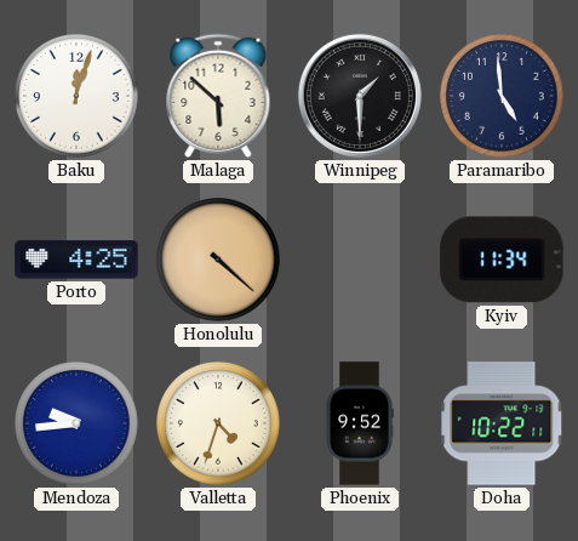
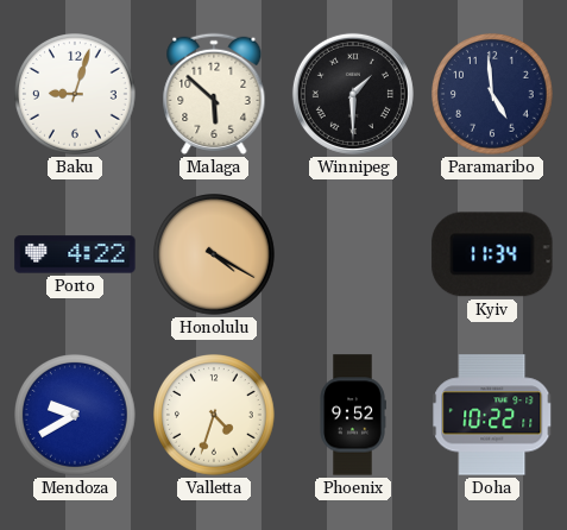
Baku: 12:03 -> 9:03 (76, 95)
Porto: 4:25 -> 4:22 (75, 254)
Honolulu: 4:22 -> 4:20 (215, 255)
Mendoza: 9:44 -> 9:40 (76, 416)
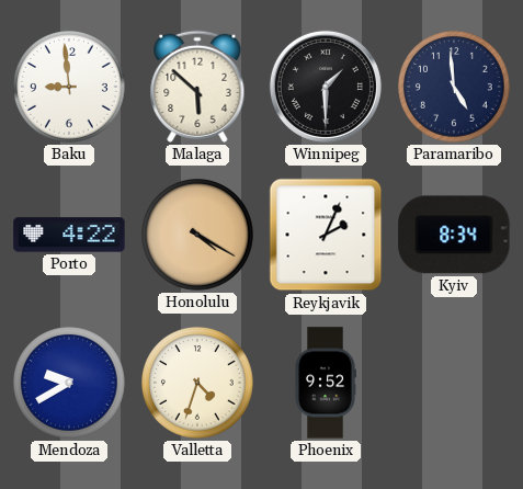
Baku: 9:03 -> 8:59 (70, 88)
Reykjavik: none -> 2:04 (326, 235)
Kyiv: 11:34 -> 8:34 (454, 235)
Doha: 10:22 -> none (492, 415)
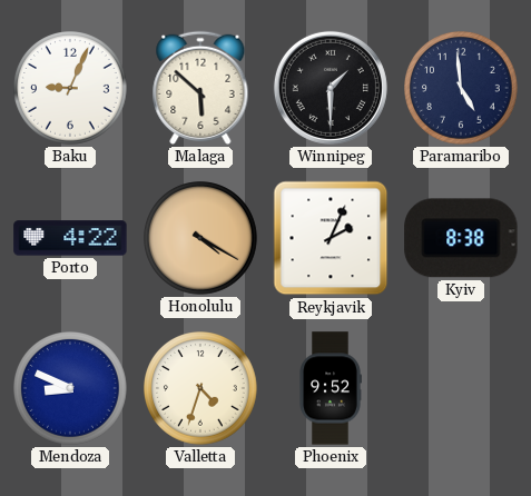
Baku: 8:59 -> 9:04 (71, 89)
Kyiv: 8:34 -> 8:38 (461, 238)
Mendoza: 9:40 -> 8:49 (71, 389)
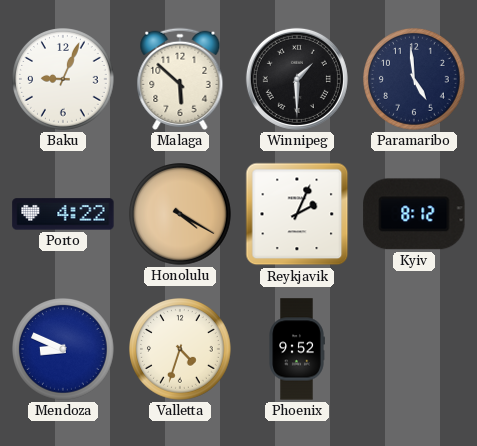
Kyiv: 8:38 -> 8:12 (414, 214)
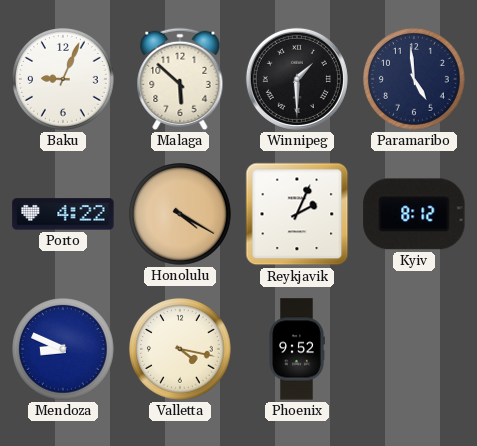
Valletta: 4:33 -> 4:17 (181, 350)
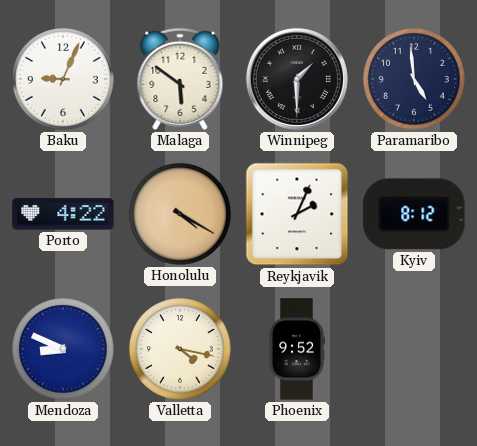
Malaga: 5:52 -> 5:51 (180, 79)
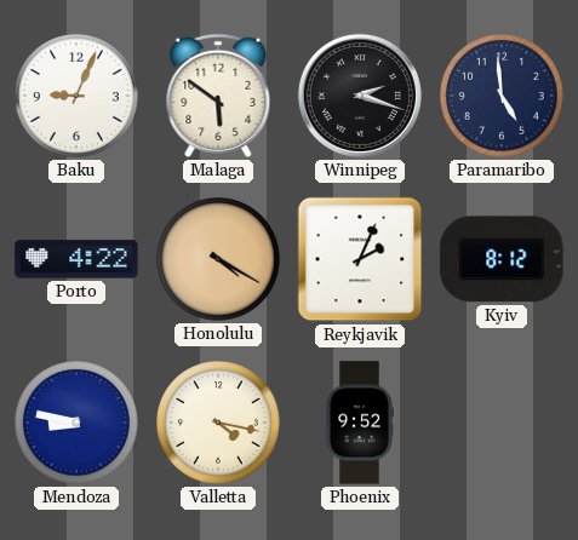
Winnipeg: 1:30 -> 2:18 (360, 96)
Mendoza: 8:49 -> 8:47 (78, 424)
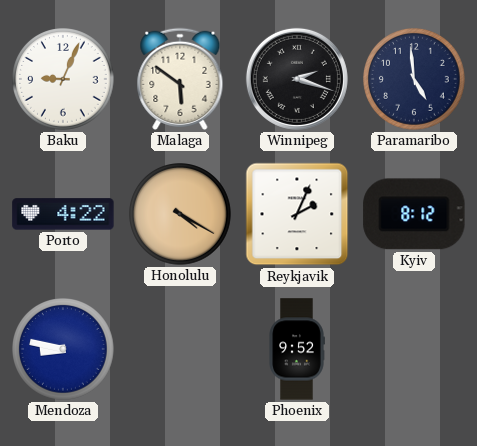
Valletta: 4:17 -> none (219, 424)
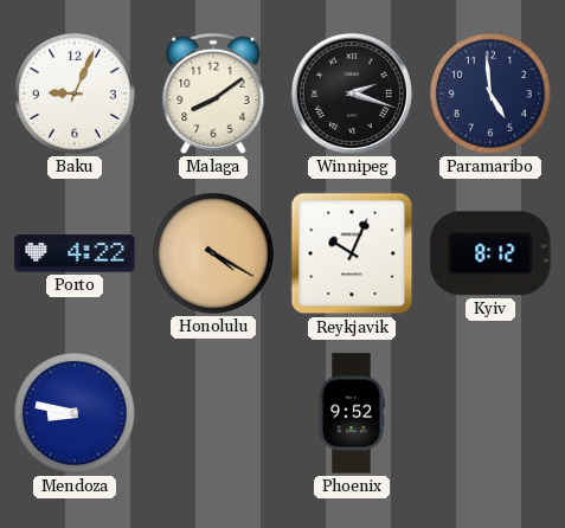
Malaga: 5:51 -> 8:09 (213, 94)
Reykjavik: 2:04 -> 10:04 (352, 253)
